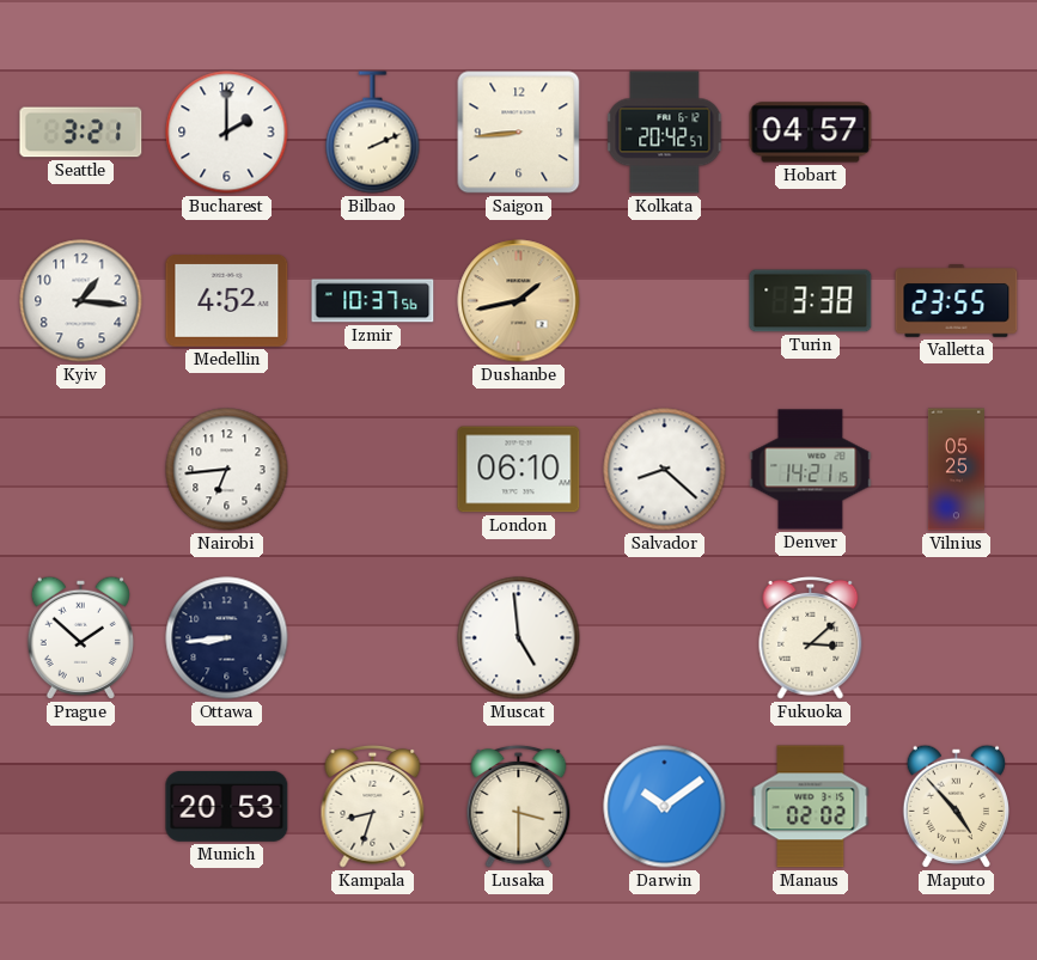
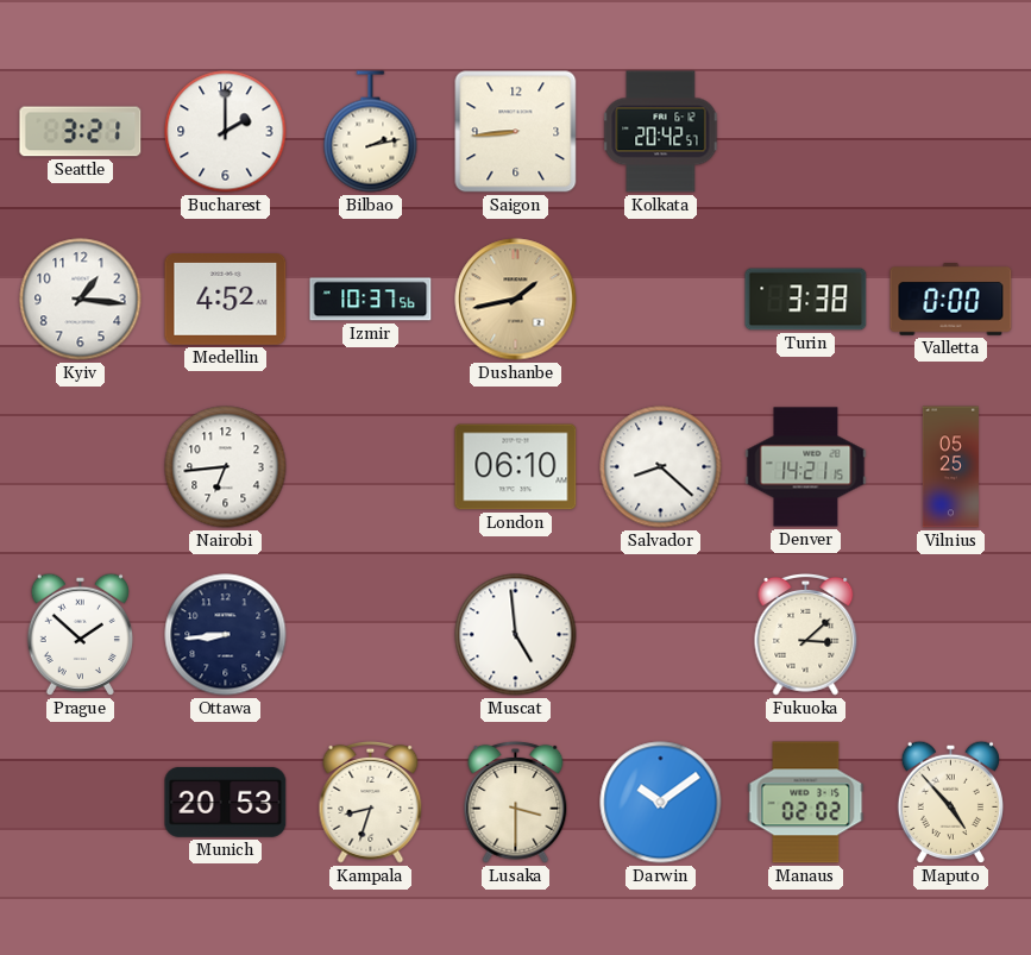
Bilbao: 2:11 -> 2:13 (371, 132)
Hobart: 04:57 -> none (811, 133)
Valletta: 23:55 -> 0:00 (951, 300)
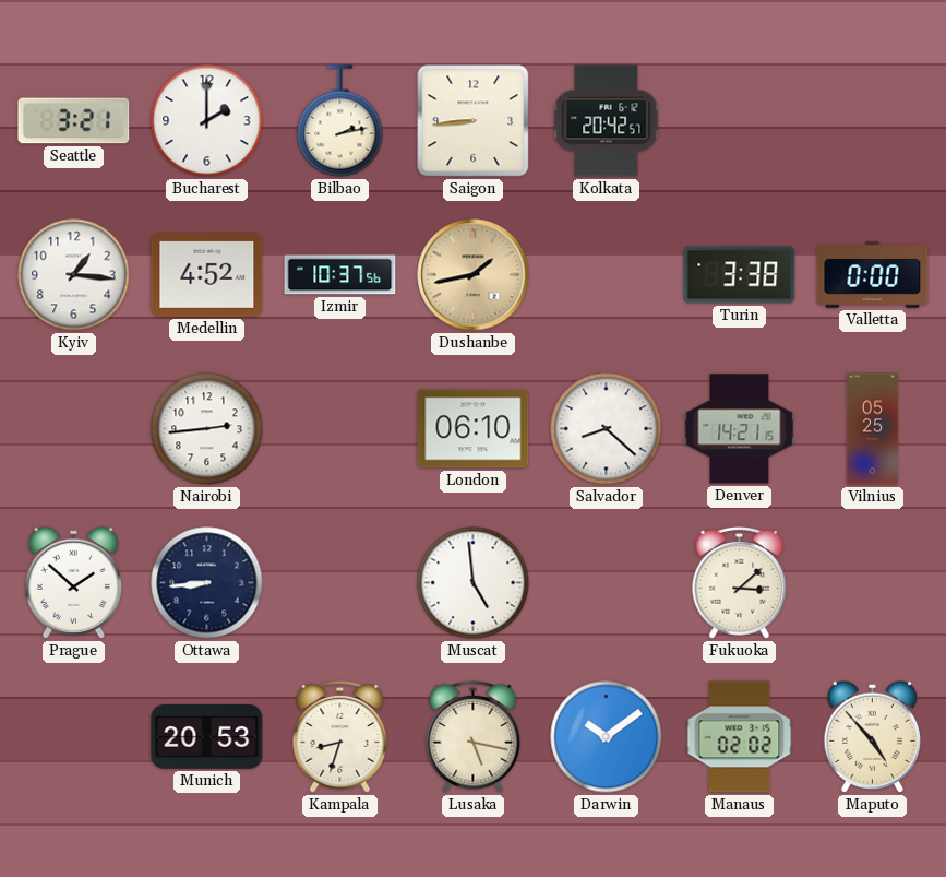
Nairobi: 6:44 -> 2:44 (207, 429)
Lusaka: 3:30 -> 5:17 (474, 736)
